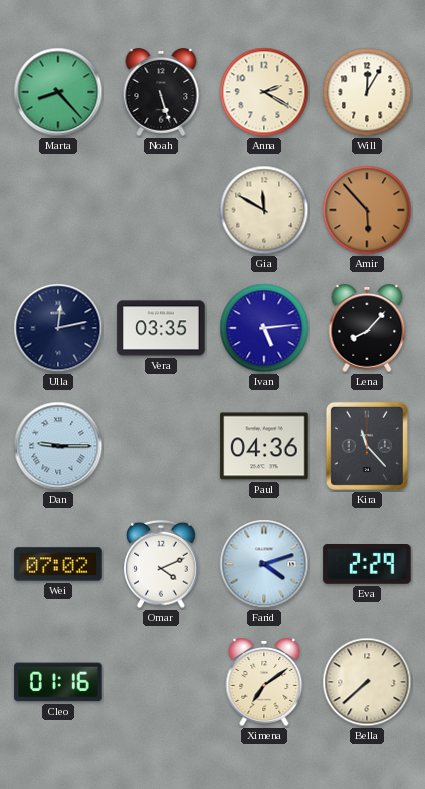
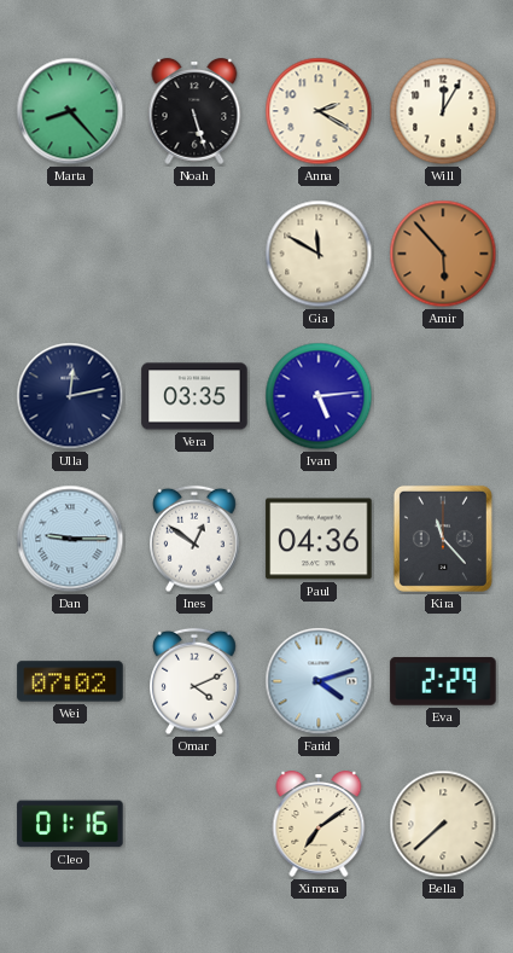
Lena: 8:07 -> none (367, 329)
Ines: none -> 12:51 (194, 539)
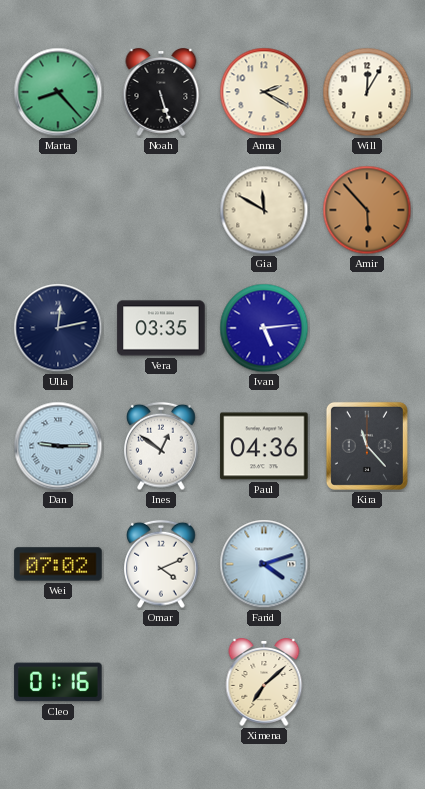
Eva: 2:29 -> none (443, 681)
Ximena: 7:09 -> 7:08 (264, 683)
Bella: 7:38 -> none (443, 824)
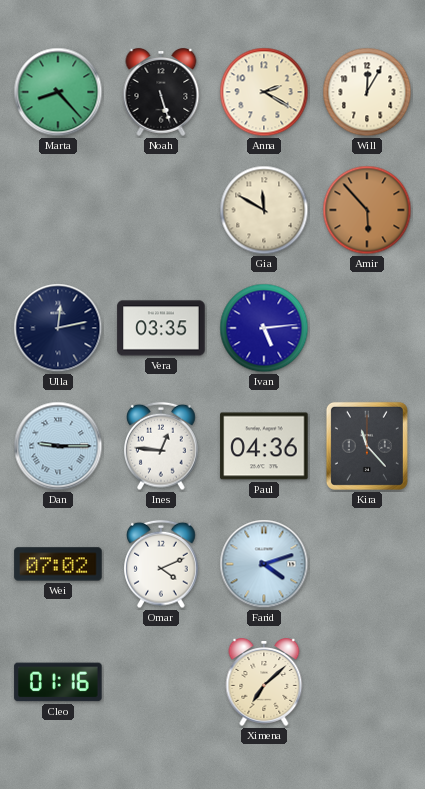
Ines: 12:51 -> 12:46 (161, 446)
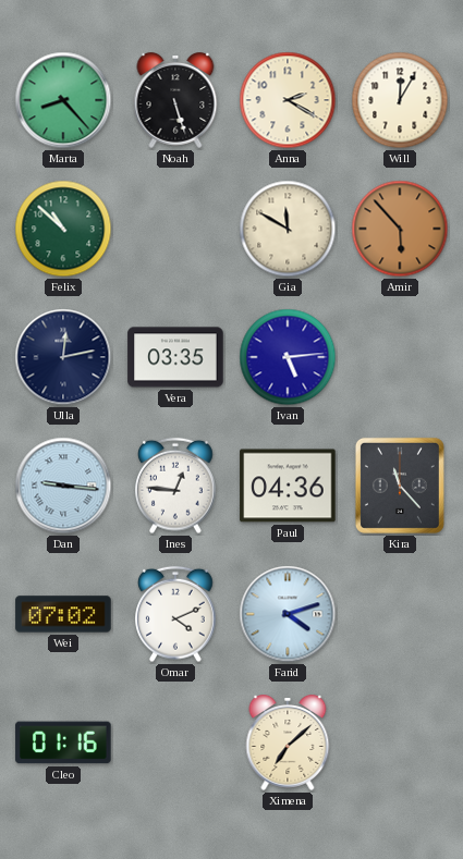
Felix: none -> 10:52 (63, 229)
Dan: 9:15 -> 9:16 (63, 486)
